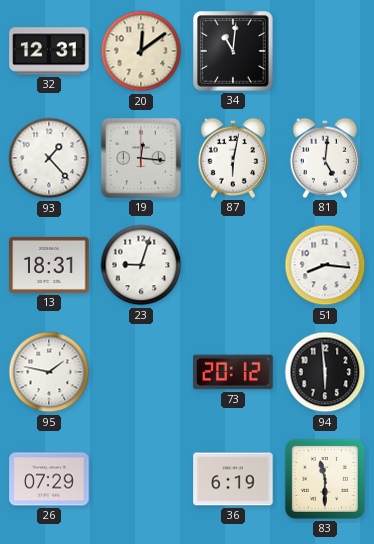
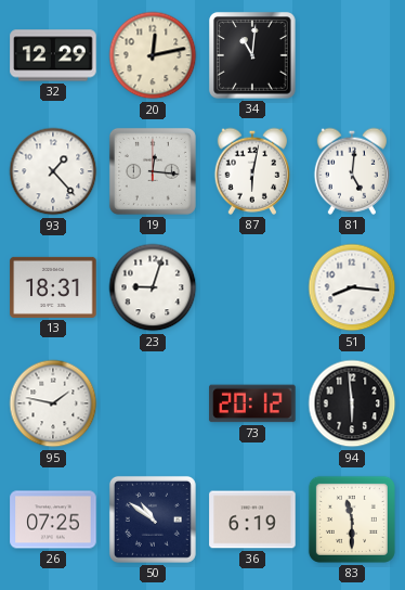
32: 12:31 -> 12:29 (53, 55)
20: 12:09 -> 12:13 (153, 55)
26: 07:29 -> 07:25 (53, 520)
50: none -> 10:51 (153, 520)
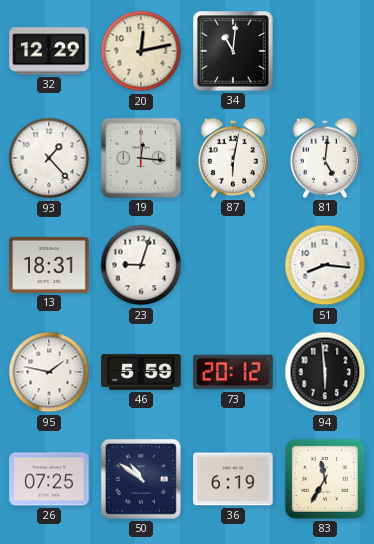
46: none -> 5:59 (141, 372)
83: 11:30 -> 11:35 (325, 479)
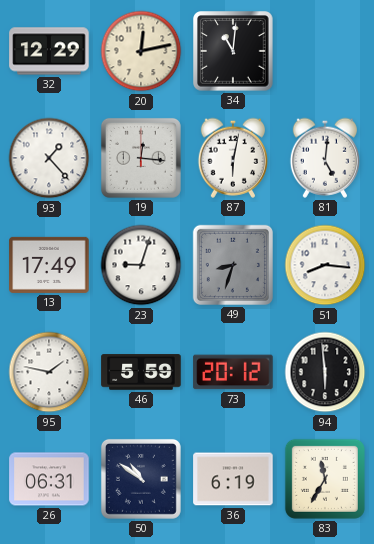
13: 18:31 -> 17:49 (49, 265)
49: none -> 8:33 (233, 265)
26: 07:25 -> 06:31 (49, 479)
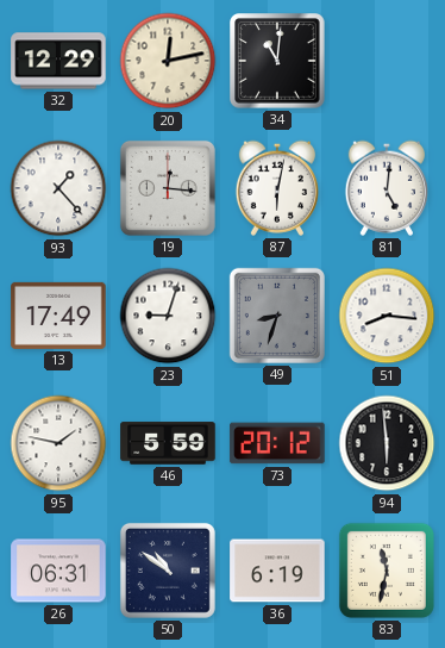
83: 11:35 -> 11:32 (387, 571)
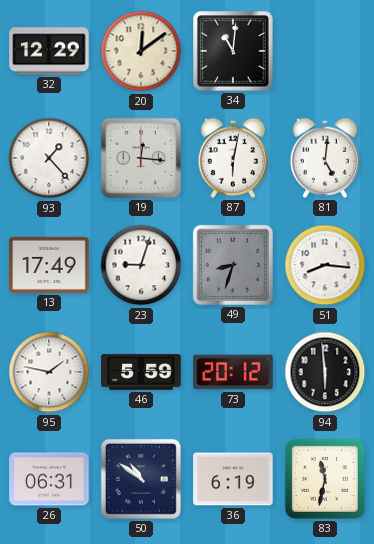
20: 12:13 -> 12:09 (141, 51)
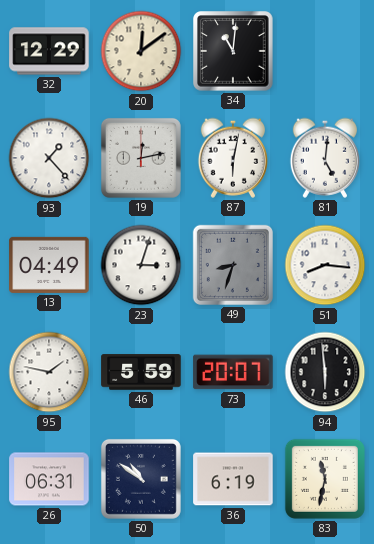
19: 12:16 -> 12:13 (141, 158)
13: 17:49 -> 04:49 (49, 265)
23: 9:03 -> 3:03 (141, 265)
73: 20:12 -> 20:07 (233, 372)
